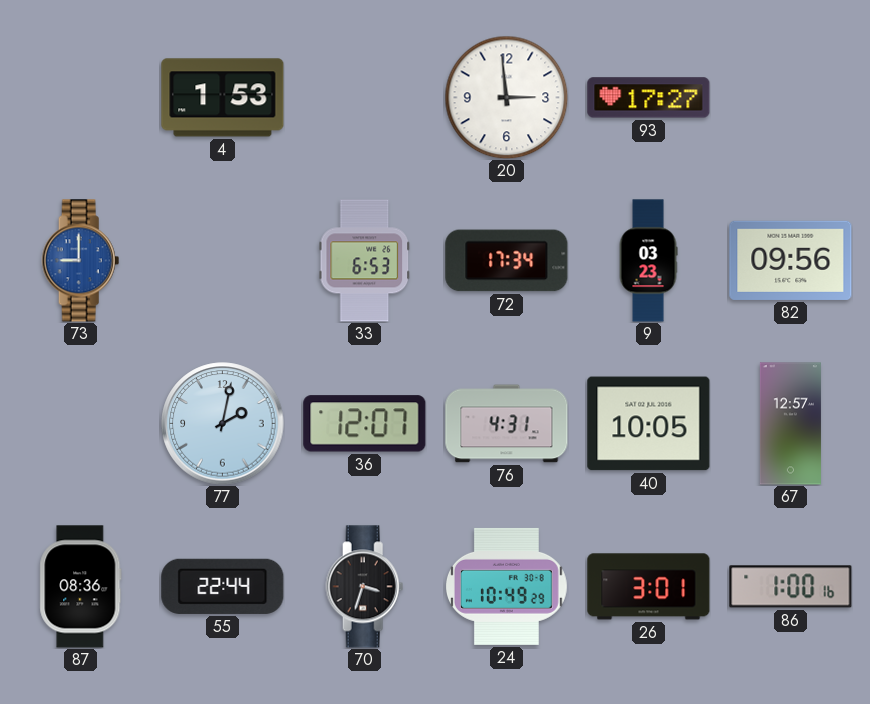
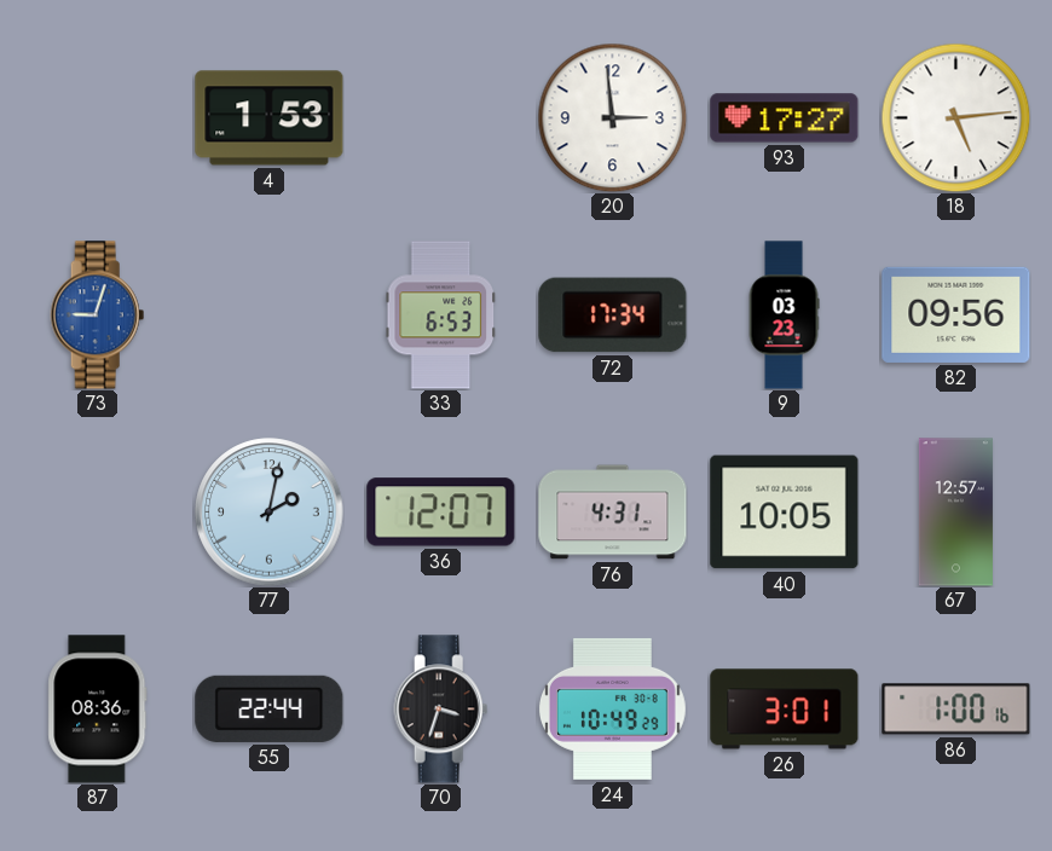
18: none -> 5:14 (955, 117)
73: 9:00 -> 9:03 (98, 315)
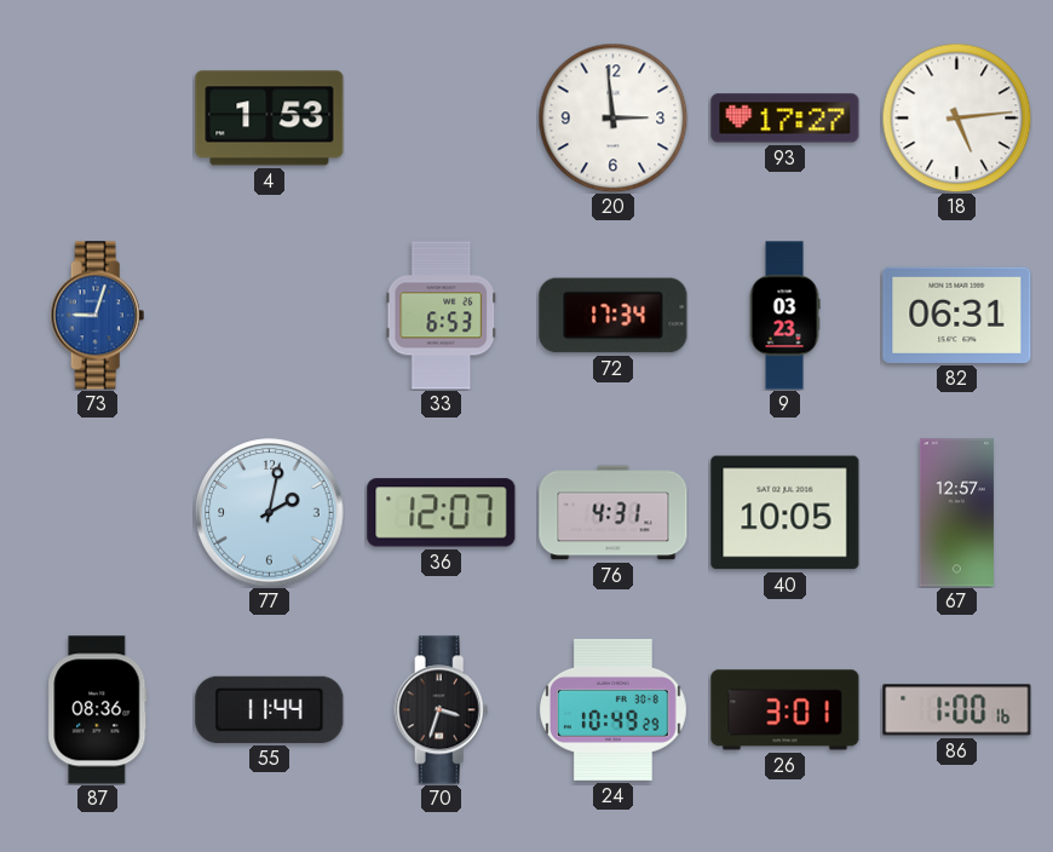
82: 09:56 -> 06:31 (957, 315)
55: 22:44 -> 11:44 (270, 709)
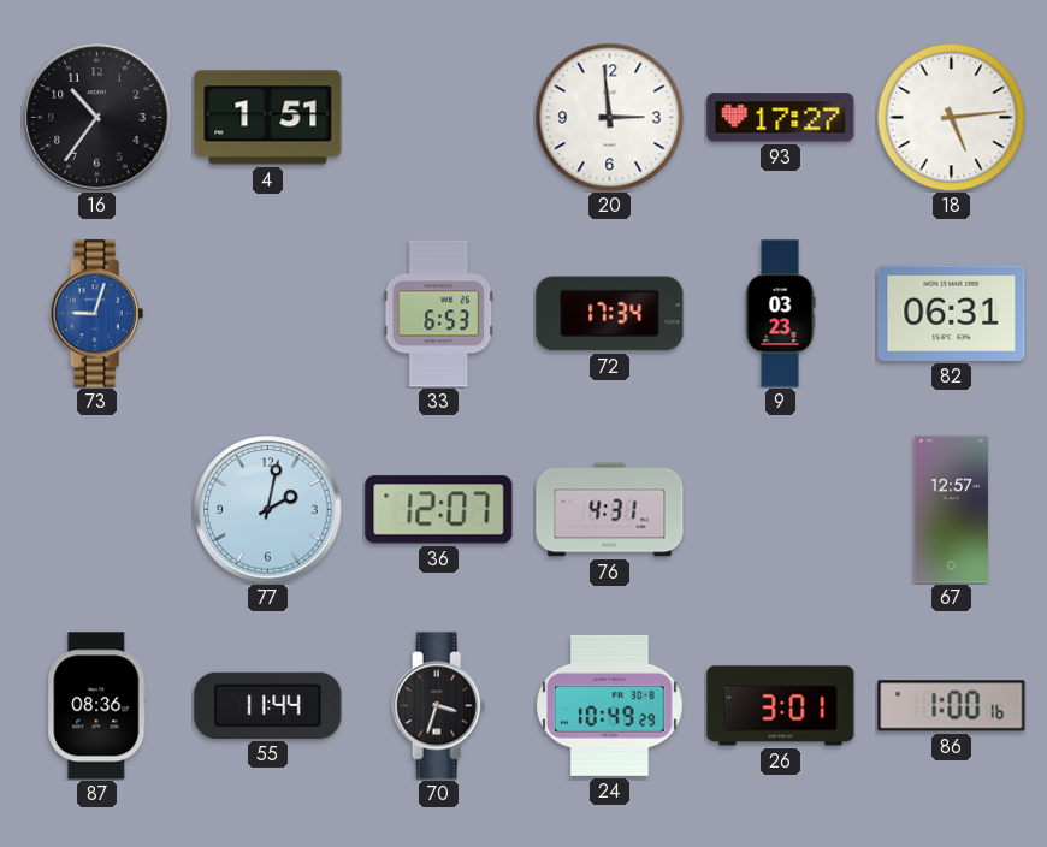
16: none -> 10:36 (97, 118)
4: 1:53 -> 1:51 (268, 118)
40: 10:05 -> none (786, 513)
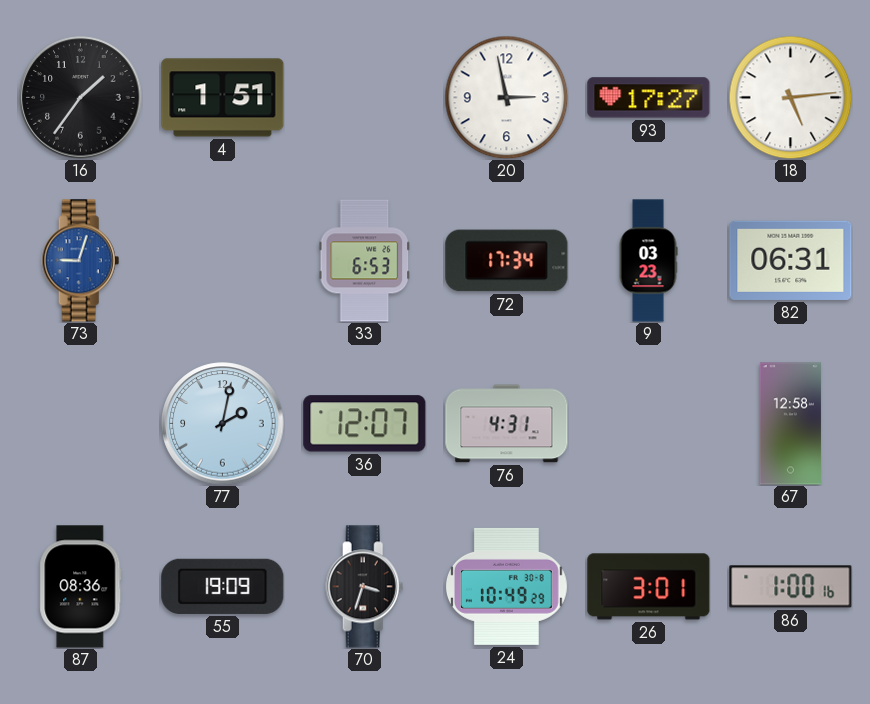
16: 10:36 -> 1:36 (81, 98)
20: 2:59 -> 2:58 (506, 97)
67: 12:57 -> 12:58 (790, 424)
55: 11:44 -> 19:09 (223, 586)
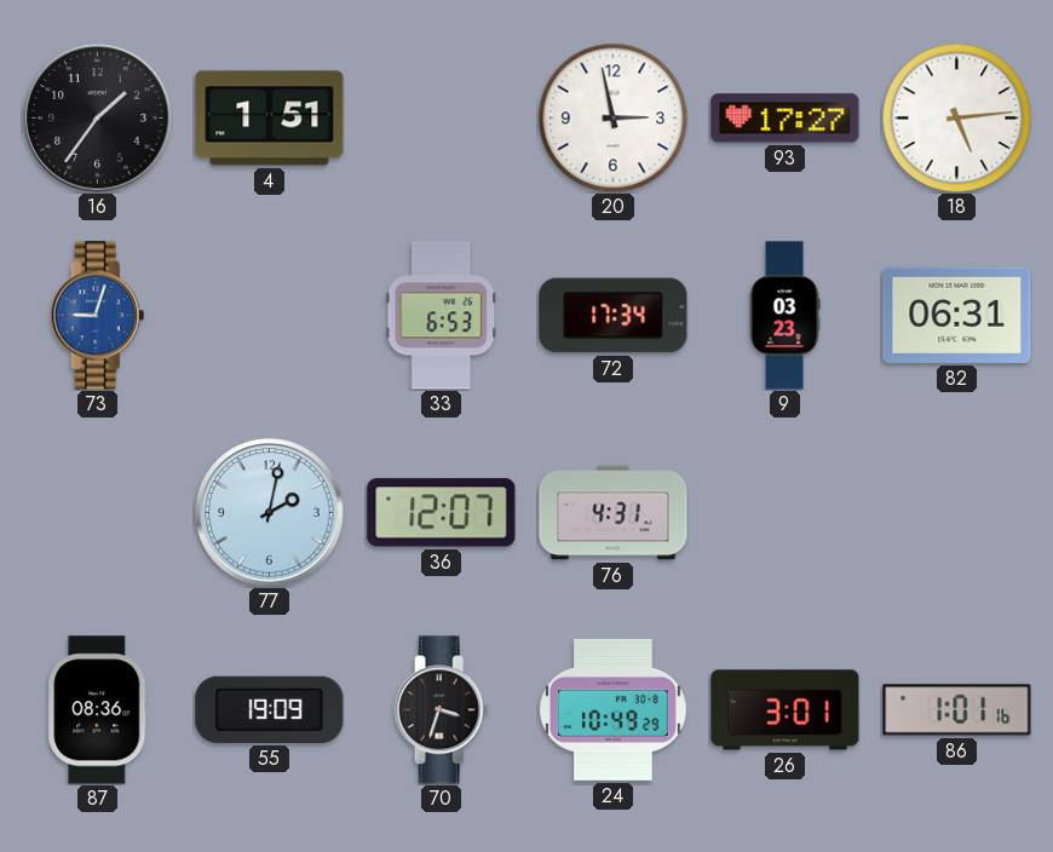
67: 12:58 -> none (790, 424)
86: 1:00 -> 1:01 (957, 710)
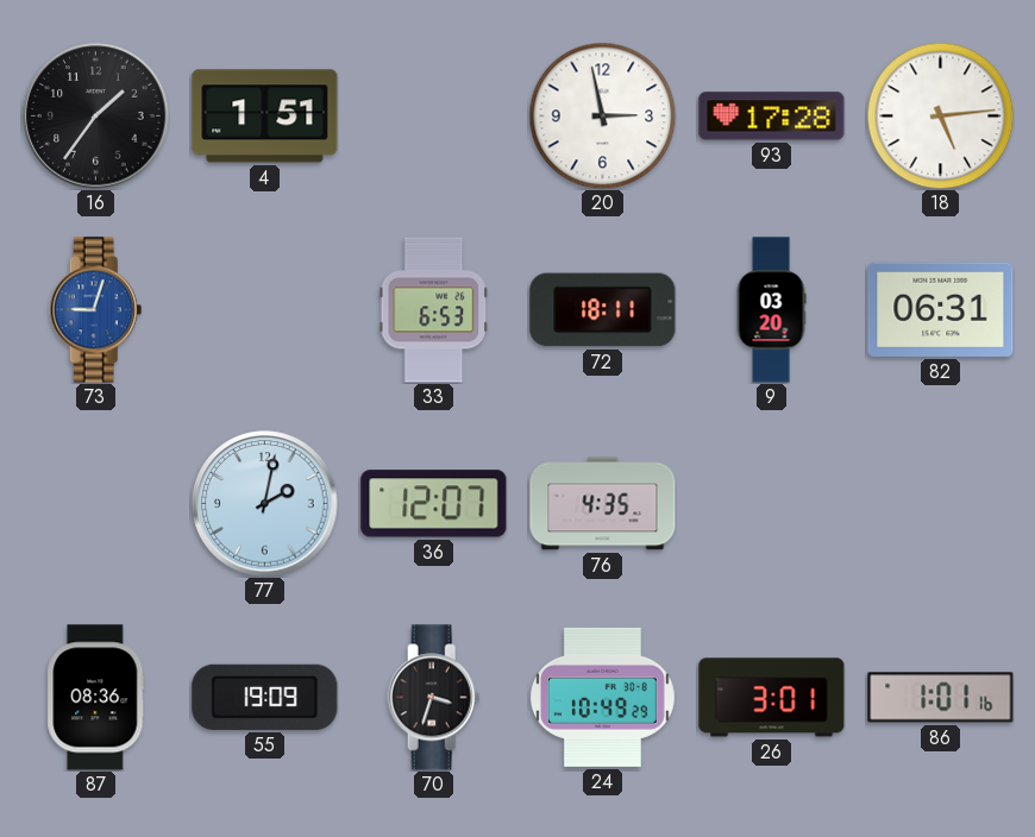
93: 17:27 -> 17:28 (772, 117)
72: 17:34 -> 18:11 (603, 310)
9: 03:23 -> 03:20 (771, 310)
76: 4:31 -> 4:35 (603, 504)
